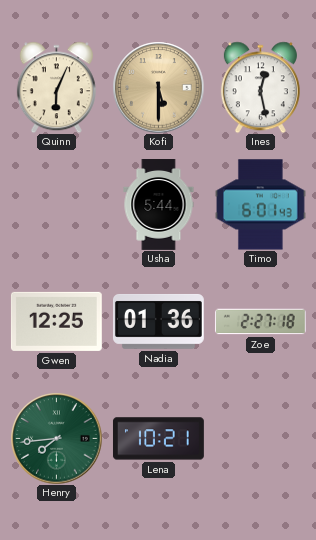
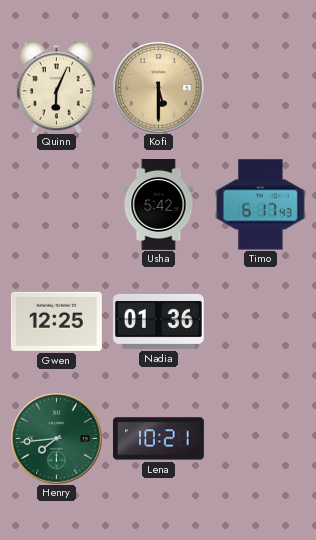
Ines: 12:28 -> none (260, 87)
Usha: 5:44 -> 5:42 (159, 205)
Timo: 6:01 -> 6:17 (260, 205)
Zoe: 2:27 -> none (260, 322)
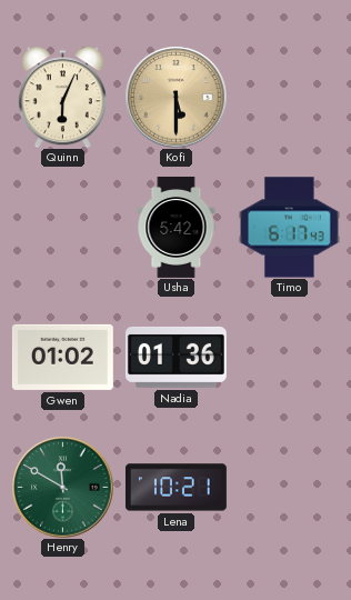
Gwen: 12:25 -> 01:02 (62, 357)
Henry: 7:44 -> 11:50 (62, 487)
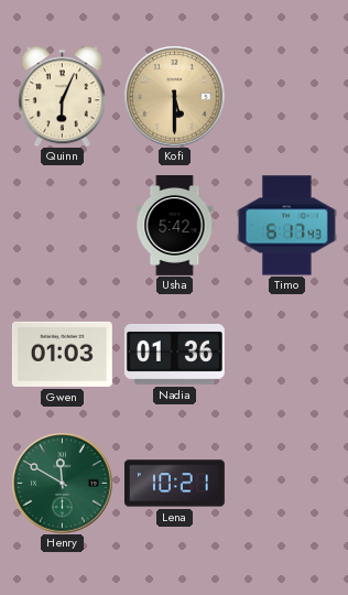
Gwen: 01:02 -> 01:03 (62, 354)
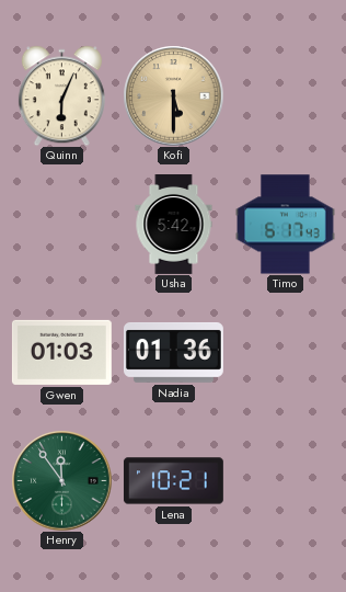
Henry: 11:50 -> 11:54 (61, 480)
